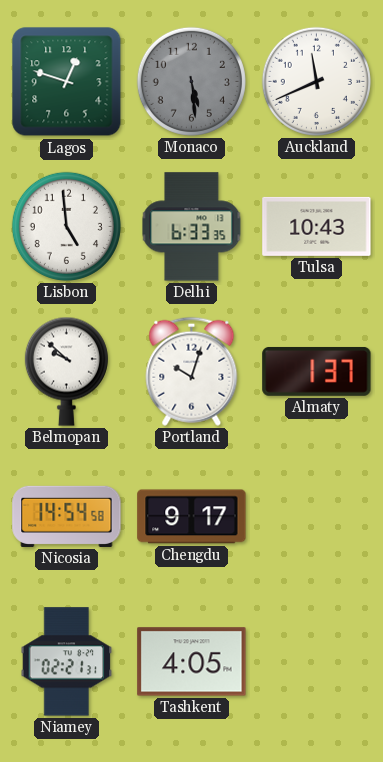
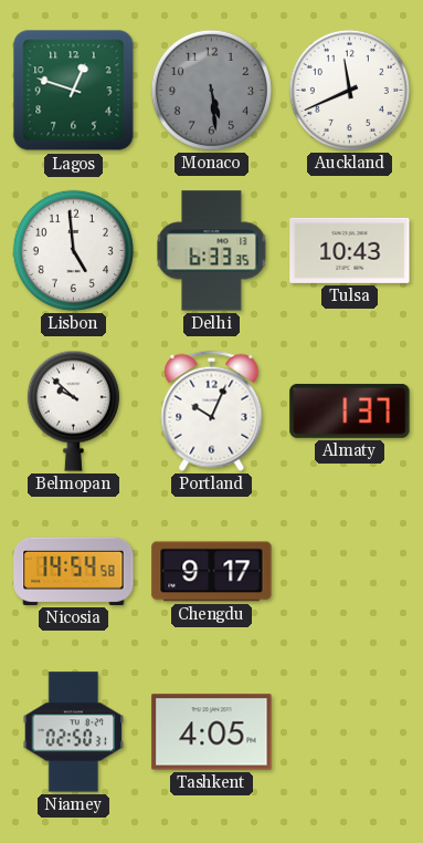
Portland: 10:03 -> 10:04 (212, 410)
Niamey: 02:21 -> 02:50 (74, 732)
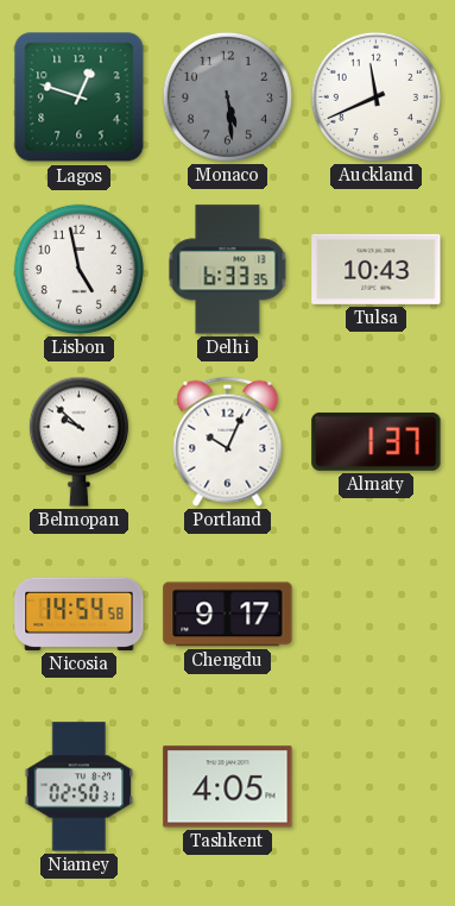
Lisbon: 4:59 -> 4:58 (78, 269)
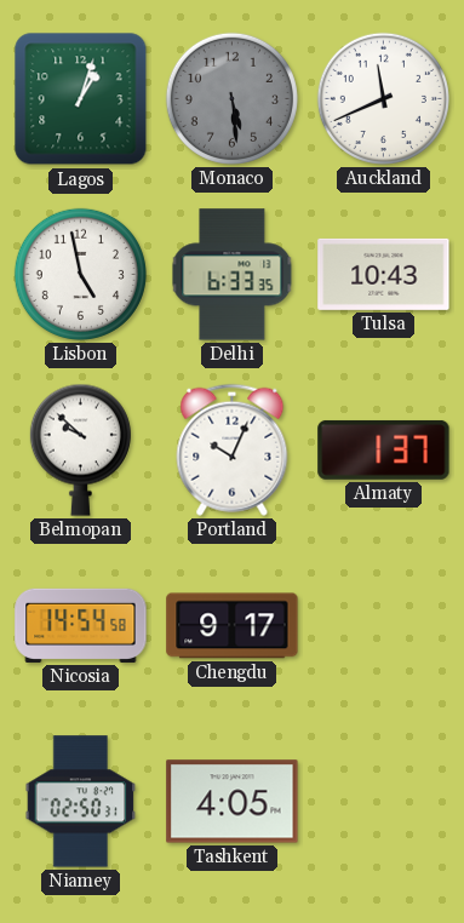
Lagos: 12:48 -> 1:03 (81, 99)
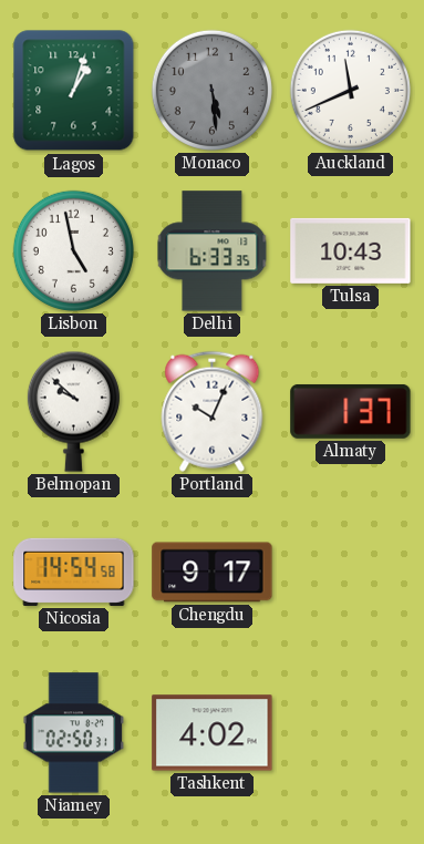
Tashkent: 4:05 -> 4:02 (213, 733)
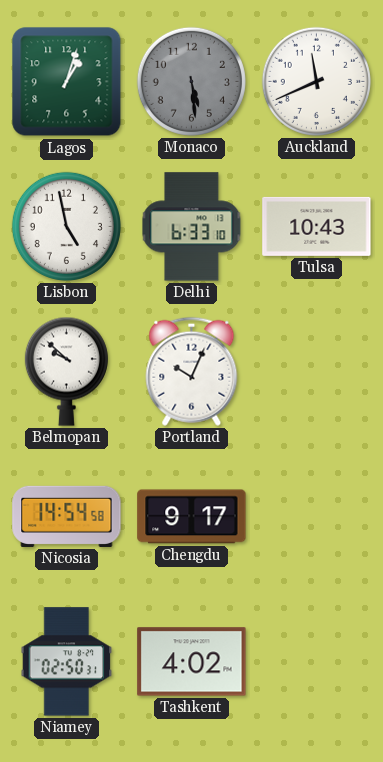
Delhi: 6:33:35 -> 6:33:10 (192, 227)
Almaty: 1:37 -> none (351, 411)
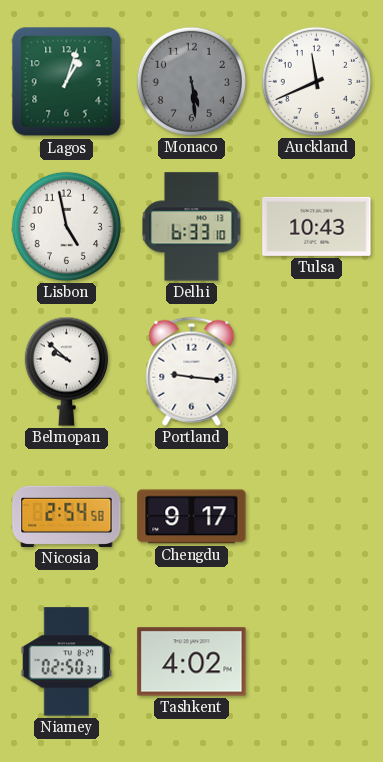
Portland: 10:04 -> 9:16 (192, 371)
Nicosia: 14:54 -> 2:54 (67, 516)
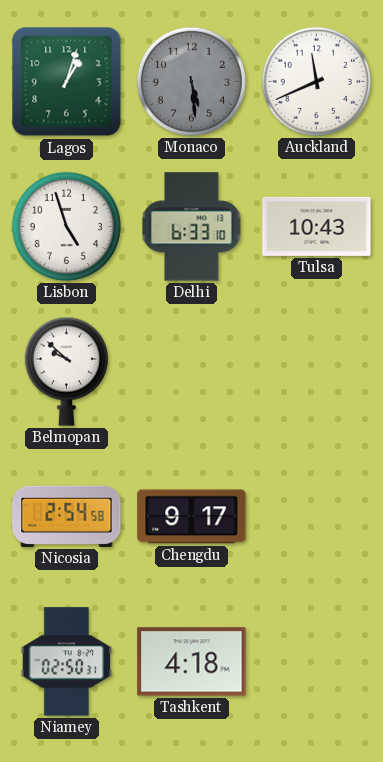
Lisbon: 4:58 -> 4:57 (66, 226)
Portland: 9:16 -> none (192, 371)
Tashkent: 4:02 -> 4:18 (192, 662)
